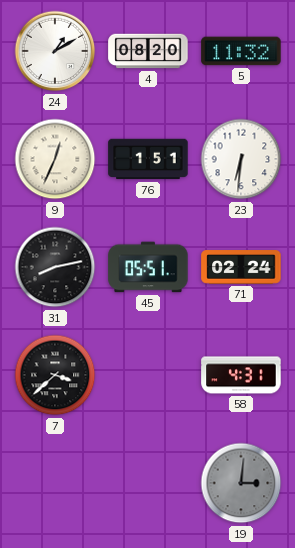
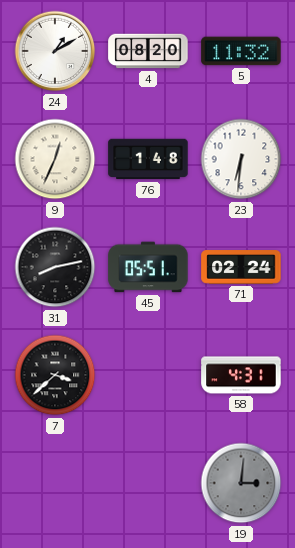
76: 1:51 -> 1:48 (148, 159)
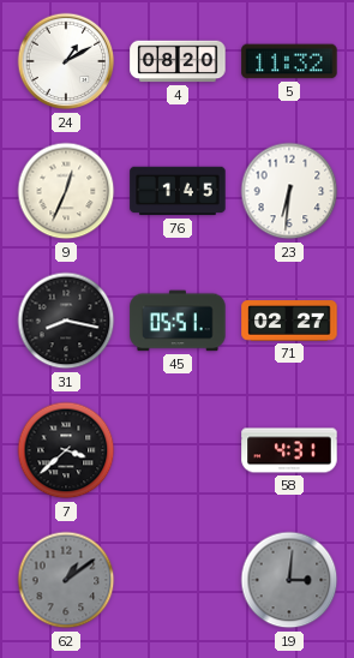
76: 1:48 -> 1:45 (178, 191)
31: 8:13 -> 8:17 (66, 321)
71: 02:24 -> 02:27 (289, 321)
62: none -> 1:09 (66, 580)
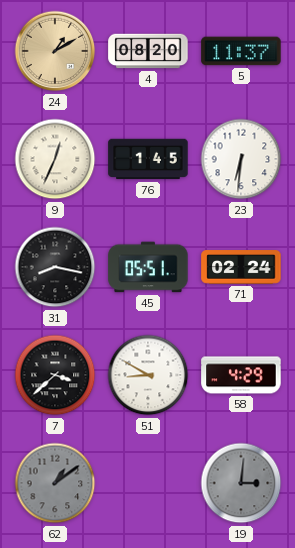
24 dial: white -> champagne (55, 51)
5: 11:32 -> 11:37 (241, 51)
71: 02:27 -> 02:24 (241, 267)
51: none -> 8:50 (148, 375)
58: 4:31 -> 4:29 (241, 375)
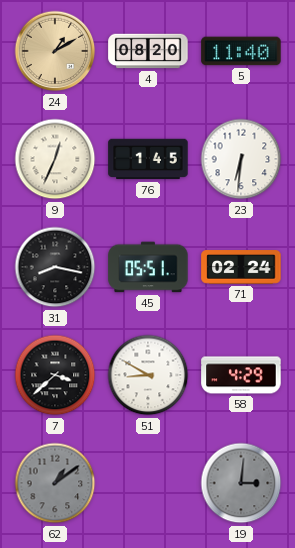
5: 11:37 -> 11:40 (241, 51)
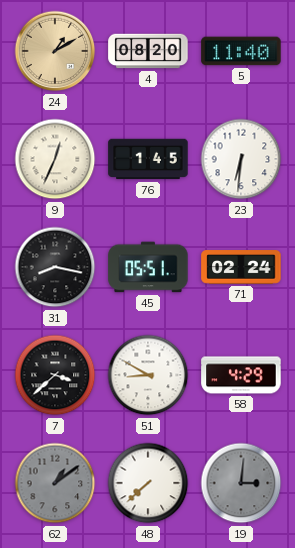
48: none -> 7:38 (148, 483)
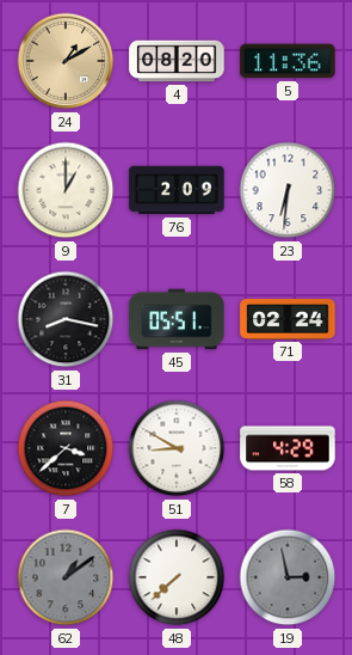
5: 11:40 -> 11:36 (288, 61)
9: 12:34 -> 1:00 (66, 190)
76: 1:45 -> 2:09 (177, 190)
19: 3:01 -> 2:58 (288, 577)
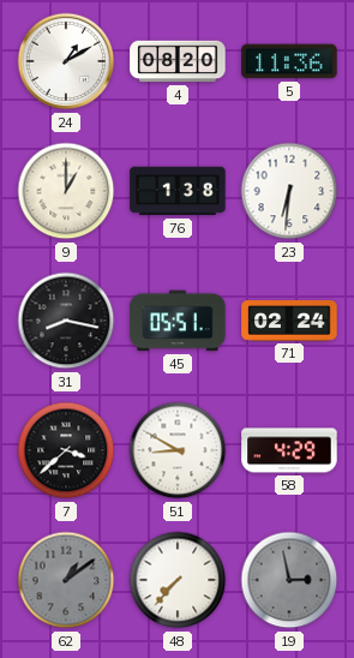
24 dial: champagne -> white (66, 61)
76: 2:09 -> 1:38 (178, 191)
48: 7:38 -> 7:37 (178, 580)
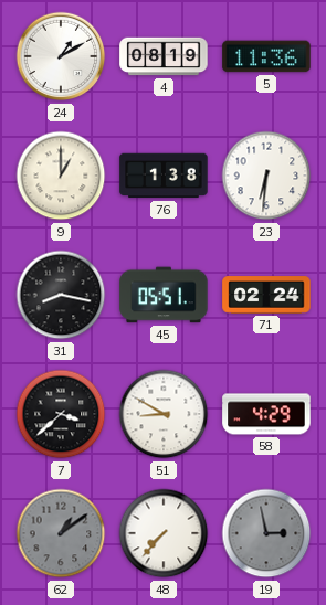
4: 08:20 -> 08:19 (164, 56)
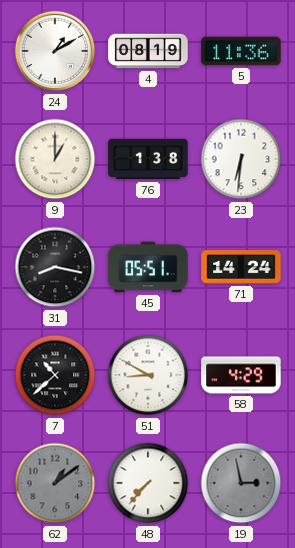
71: 02:24 -> 14:24 (241, 267)
7: 3:38 -> 10:38 (55, 375)
